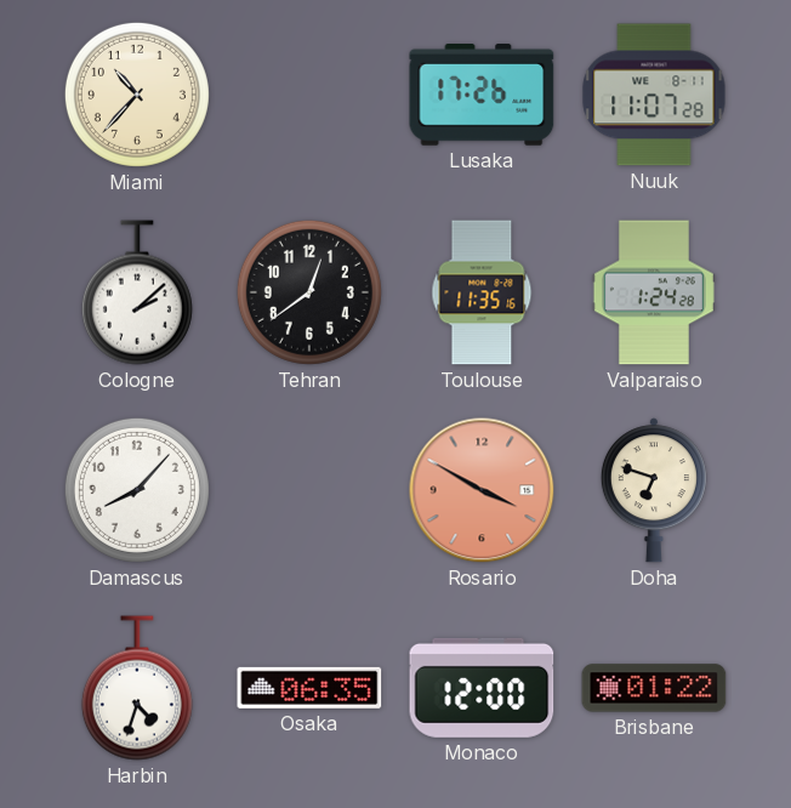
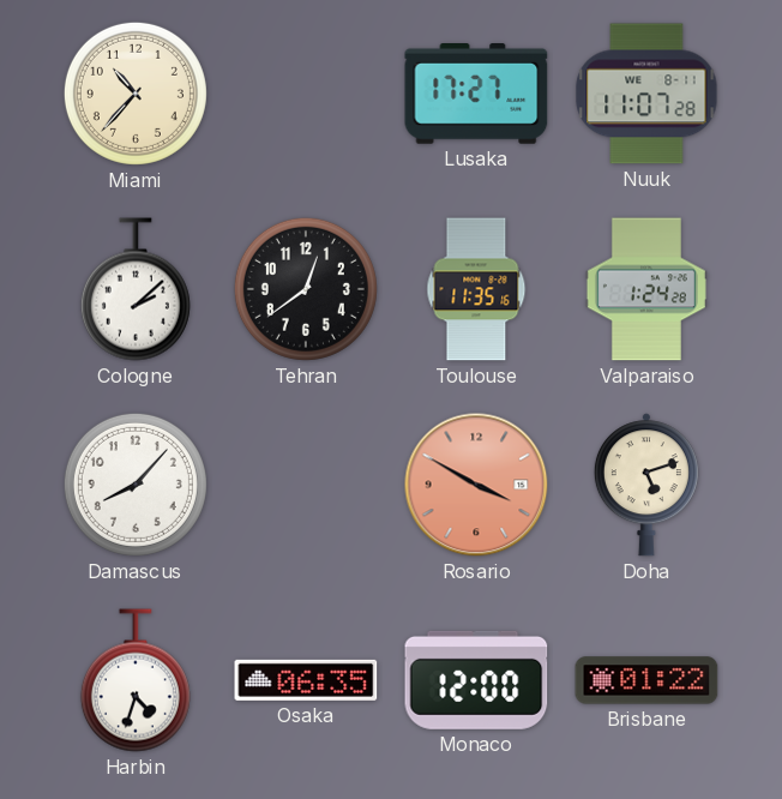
Lusaka: 17:26 -> 17:27 (476, 95)
Doha: 6:48 -> 5:12 (646, 485)
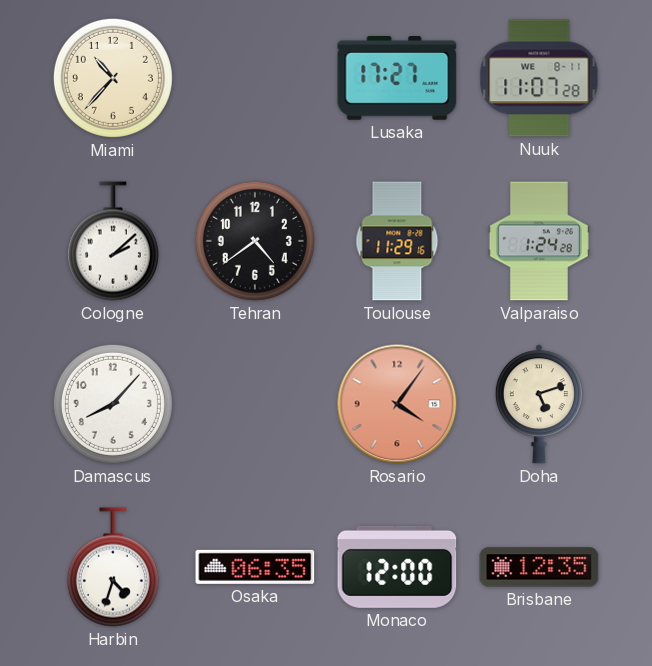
Tehran: 12:39 -> 4:39 (255, 241)
Toulouse: 11:35 -> 11:29 (397, 241)
Rosario: 3:50 -> 4:06 (397, 404)
Brisbane: 01:22 -> 12:35 (539, 567)
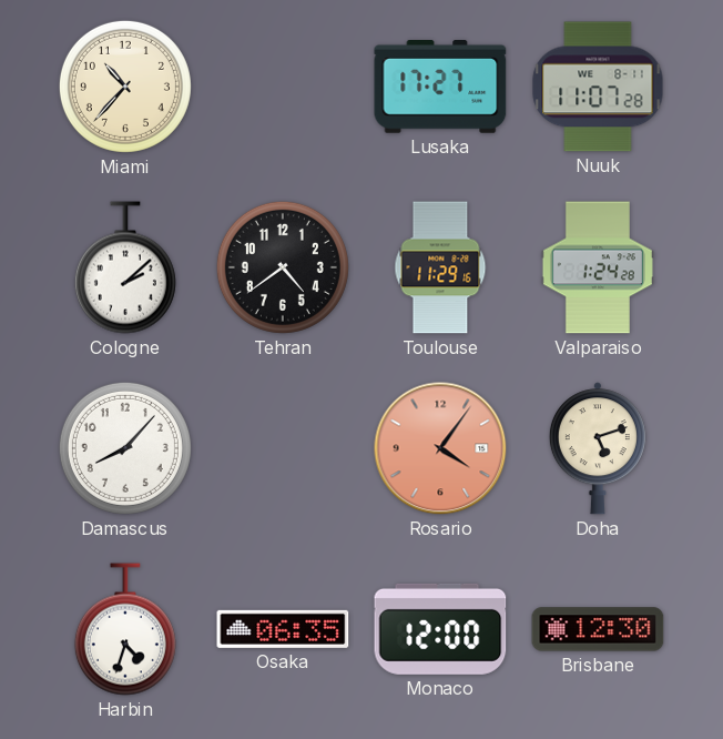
Brisbane: 12:35 -> 12:30 (598, 629)
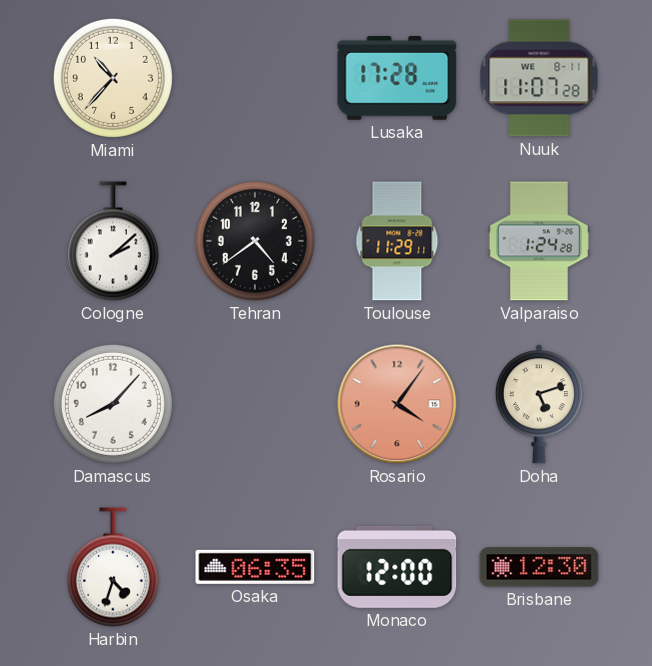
Lusaka: 17:27 -> 17:28 (397, 79)
Toulouse: 11:29:16 -> 11:29:11 (397, 241)
